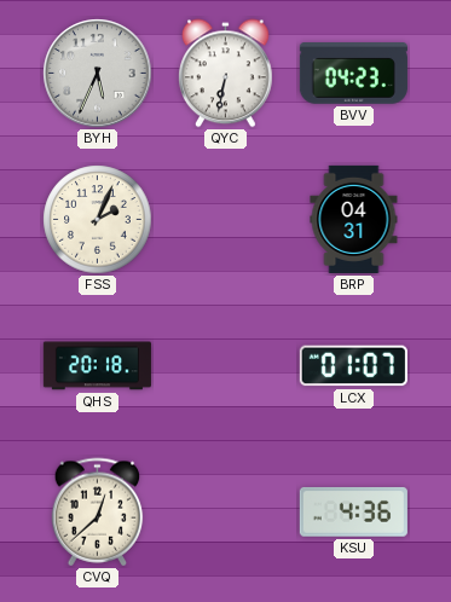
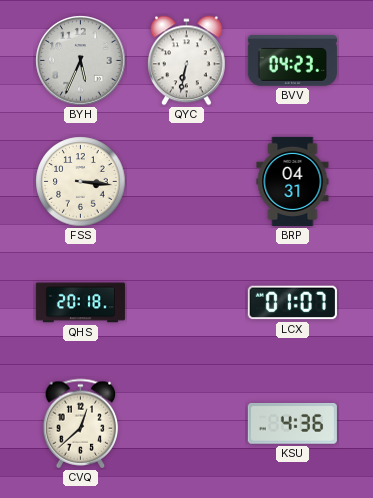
FSS: 2:04 -> 3:16 (81, 182)
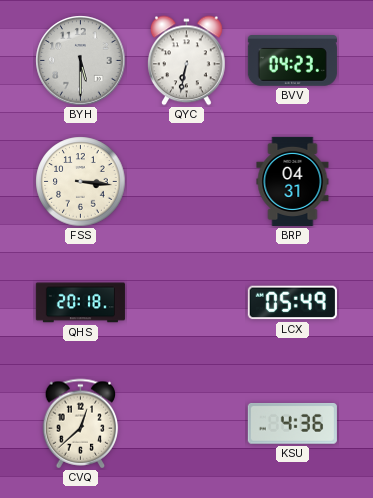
BYH: 5:34 -> 5:30 (81, 61)
LCX: 01:07 -> 05:49 (292, 303)
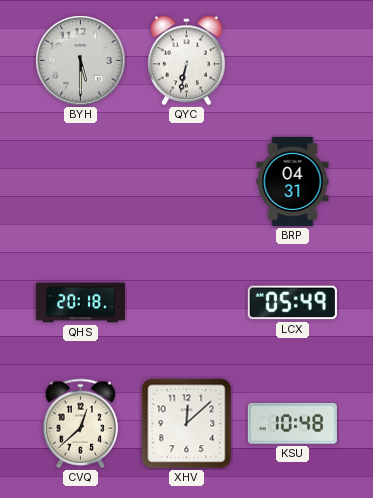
BVV: 04:23 -> none (292, 61)
FSS: 3:16 -> none (81, 182)
XHV: none -> 12:08 (187, 424)
KSU: 4:36 -> 10:48 (292, 423)
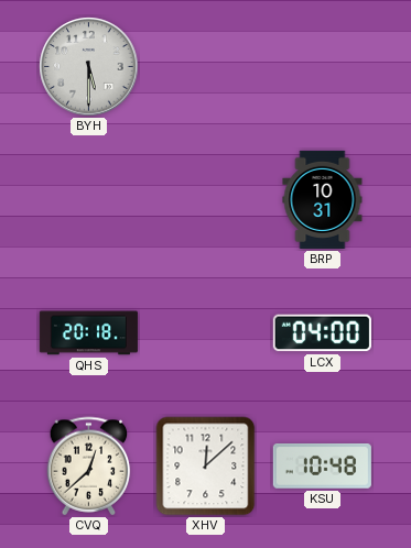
QYC: 6:32 -> none (187, 61)
BRP: 04:31 -> 10:31 (323, 199)
LCX: 05:49 -> 04:00 (322, 333)
